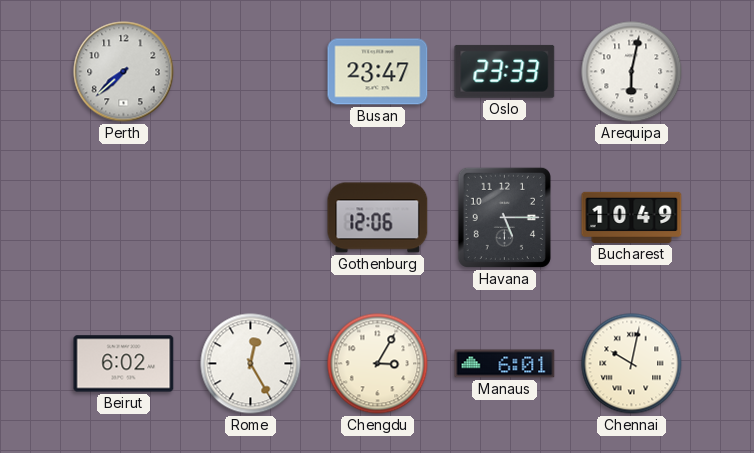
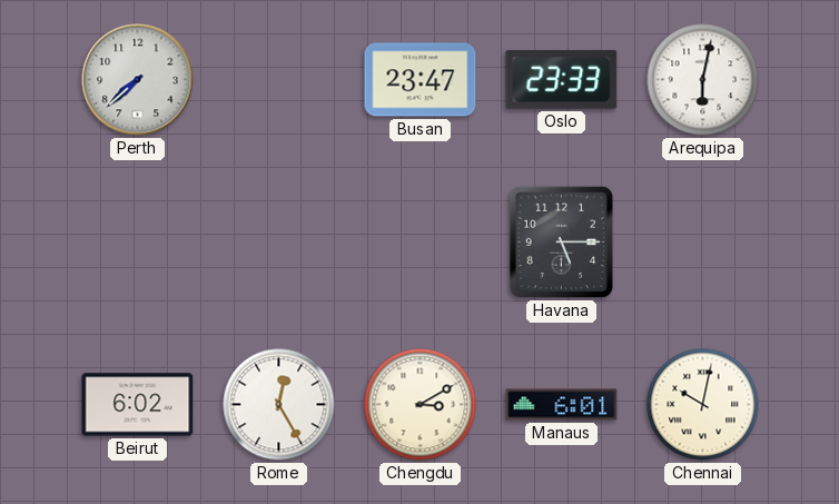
Gothenburg: 12:06 -> none (378, 218)
Bucharest: 10:49 -> none (632, 217)
Chengdu: 3:05 -> 3:10 (421, 405)
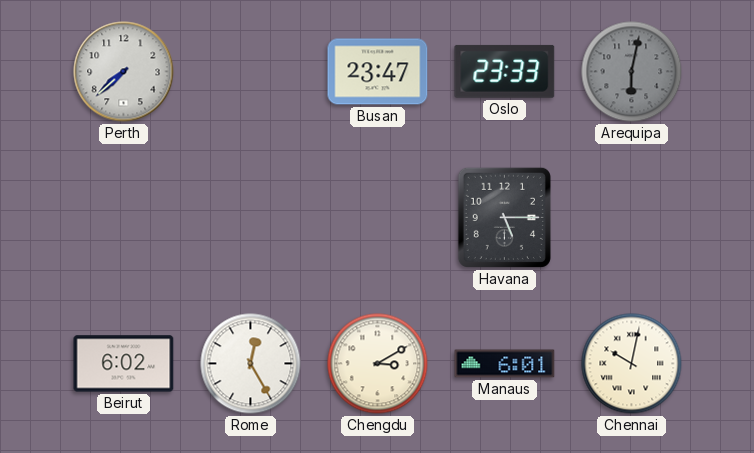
Arequipa dial: white -> grey (632, 72)
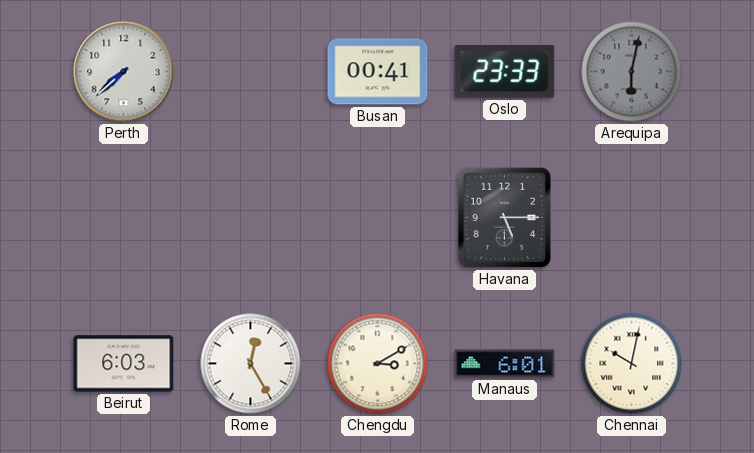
Busan: 23:47 -> 00:41 (378, 72)
Beirut: 6:02 -> 6:03 (124, 364)
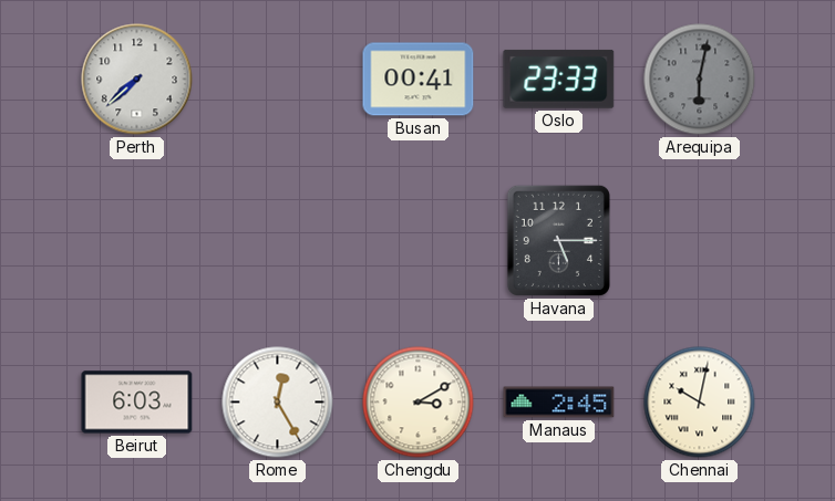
Manaus: 6:01 -> 2:45 (559, 403)
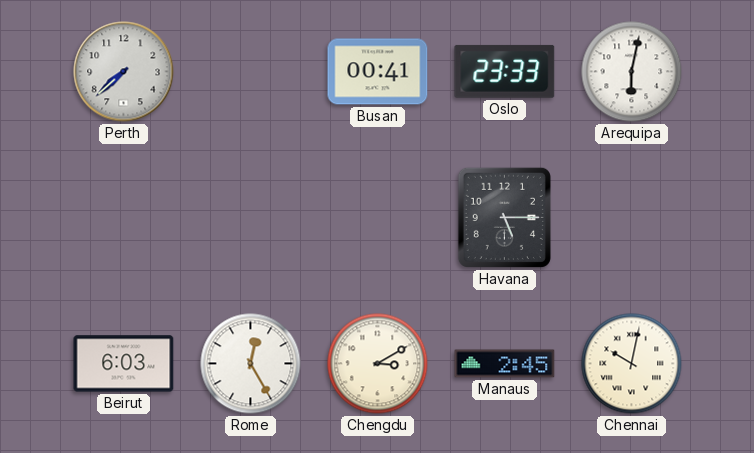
Arequipa dial: grey -> white (632, 72)
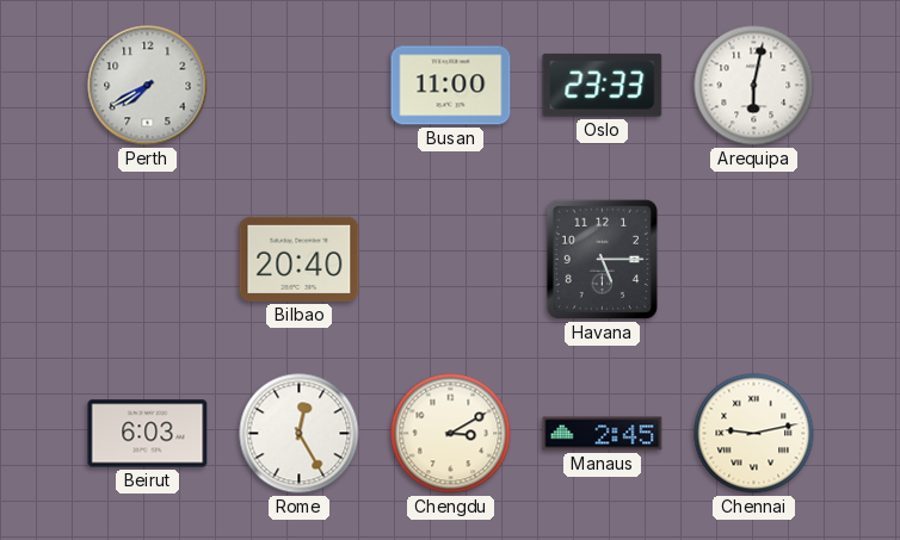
Perth: 7:38 -> 7:40 (148, 86)
Busan: 00:41 -> 11:00 (451, 86)
Bilbao: none -> 20:40 (300, 259)
Chennai: 10:02 -> 9:13 (754, 434)
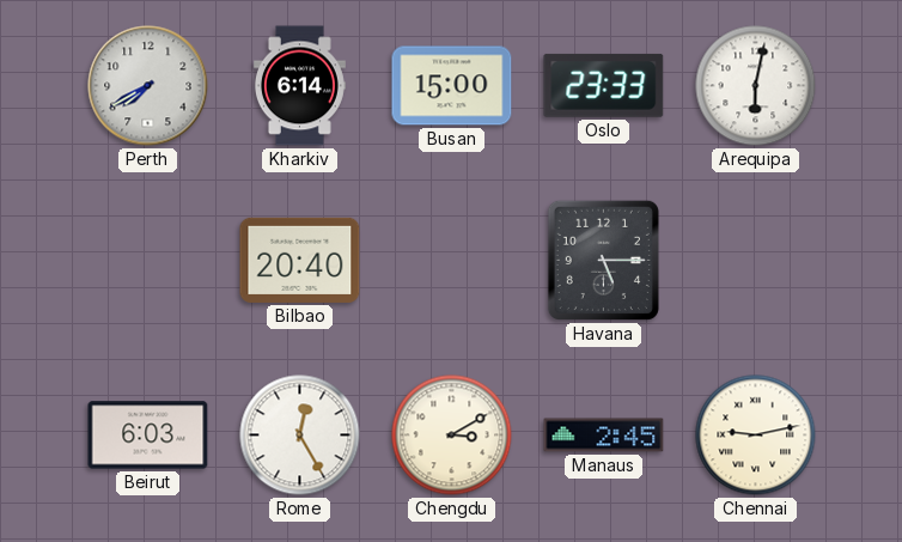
Kharkiv: none -> 6:14 (299, 86)
Busan: 11:00 -> 15:00 (452, 86)
